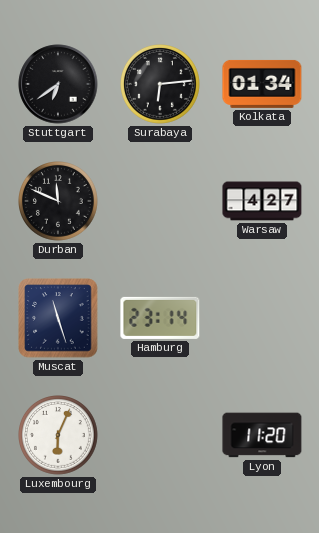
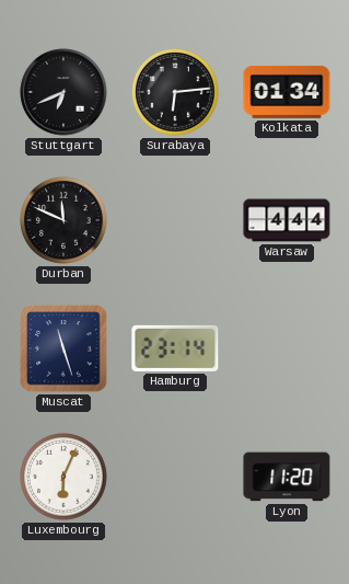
Stuttgart: 6:39 -> 6:41 (63, 92)
Warsaw: 4:27 -> 4:44 (287, 220)
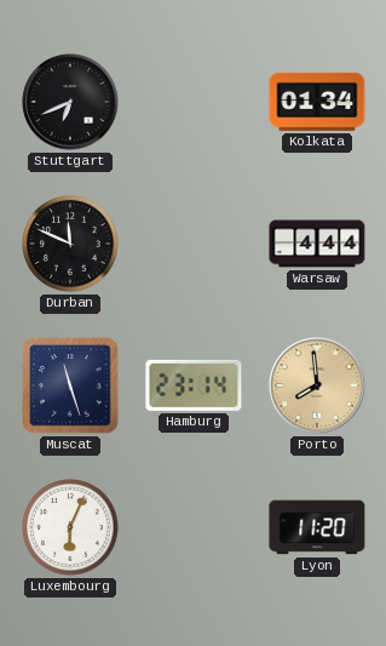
Surabaya: 6:14 -> none (176, 93)
Porto: none -> 7:59 (317, 385)
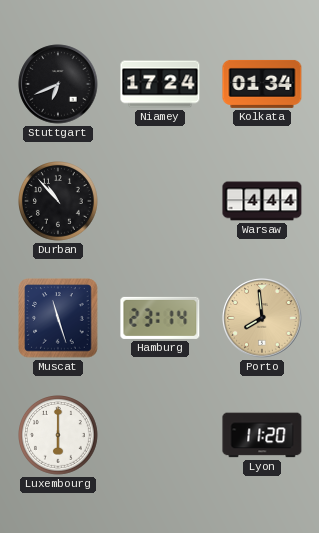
Niamey: none -> 17:24 (160, 84)
Durban: 11:49 -> 10:53 (59, 202)
Luxembourg: 6:04 -> 6:00 (59, 436)
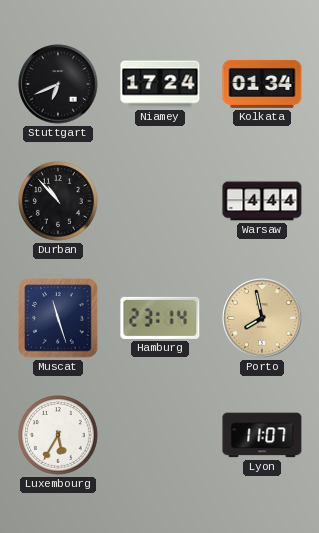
Porto: 7:59 -> 7:58 (262, 318)
Luxembourg: 6:00 -> 5:35 (59, 436)
Lyon: 11:20 -> 11:07 (262, 435)
